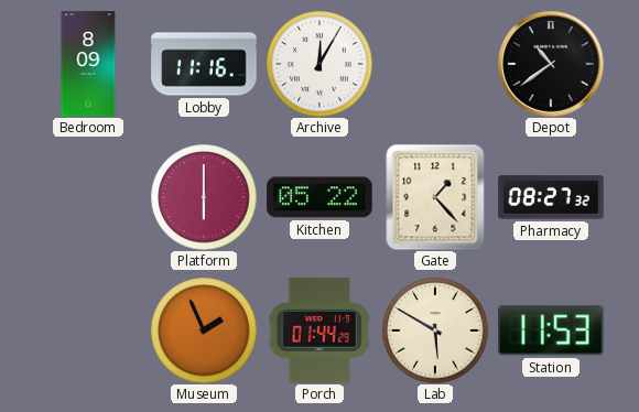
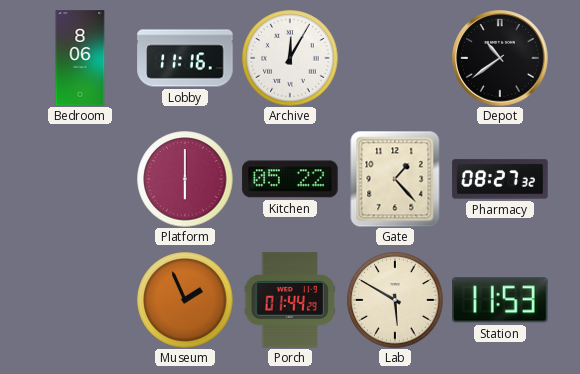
Bedroom: 8:09 -> 8:06 (80, 58)
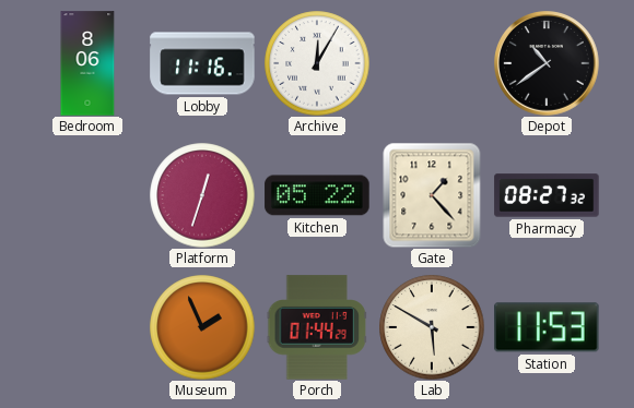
Platform: 6:00 -> 12:33 (202, 195)
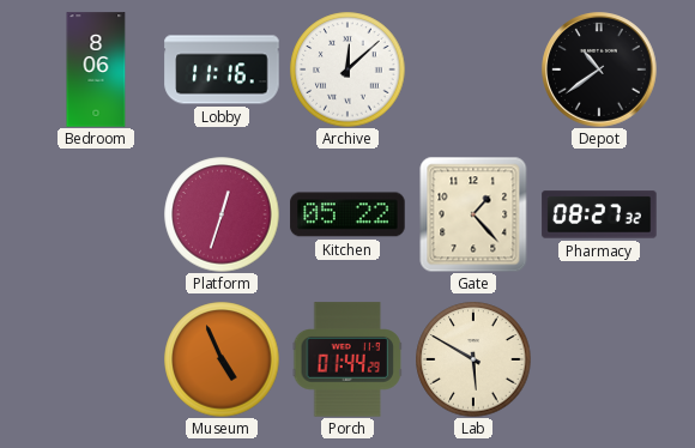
Archive: 12:05 -> 12:08 (347, 69)
Museum: 1:56 -> 4:56 (222, 359)
Station: 11:53 -> none (547, 327)
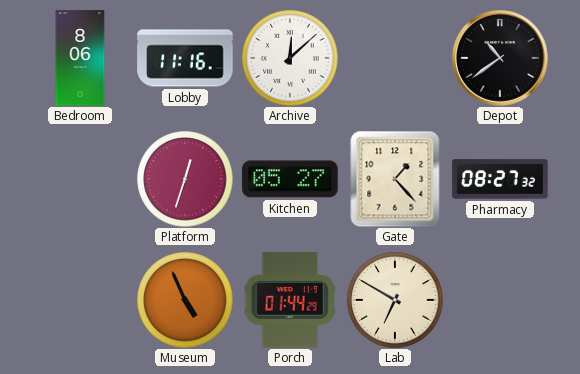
Kitchen: 05:22 -> 05:27 (290, 179)
Lab: 5:50 -> 6:50 (395, 300)
